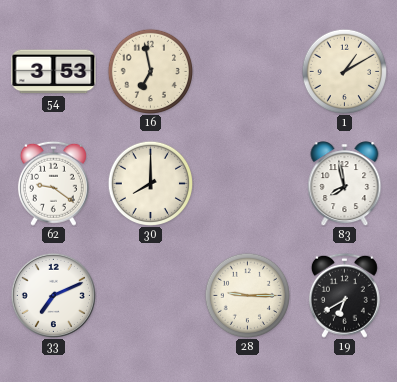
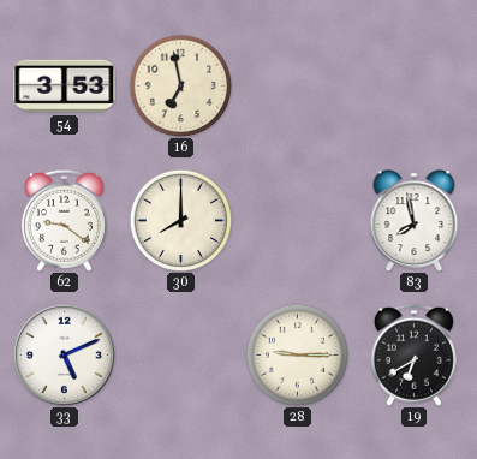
1: 1:10 -> none (344, 71)
33: 7:11 -> 5:11 (64, 354)
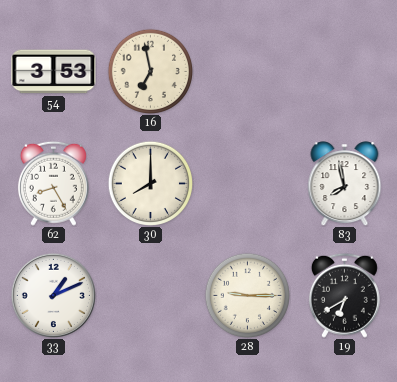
62: 9:21 -> 8:25 (53, 183)
33: 5:11 -> 1:11 (53, 295)
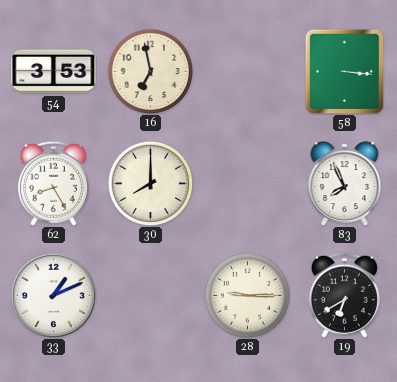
58: none -> 3:16 (345, 71)
83: 7:58 -> 7:56 (345, 184)
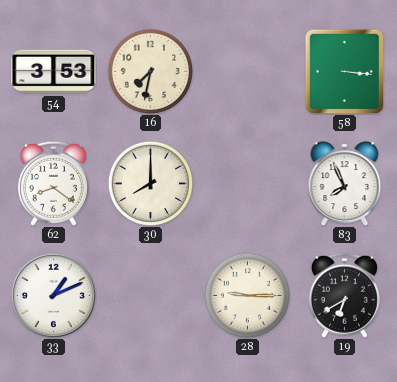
16: 6:58 -> 7:32 (150, 71)
62: 8:25 -> 8:21 (53, 183)
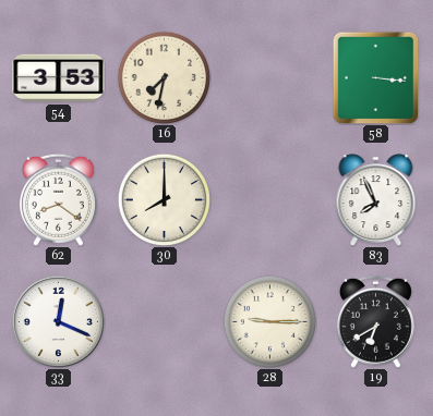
33: 1:11 -> 12:19 (58, 321)
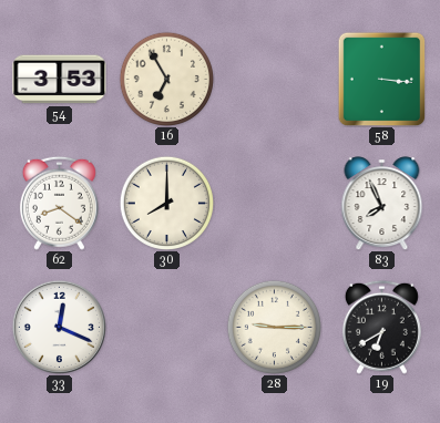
16: 7:32 -> 6:55 (166, 79)
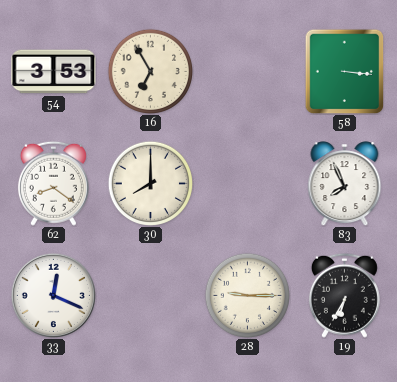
19: 6:40 -> 6:35 (344, 295)
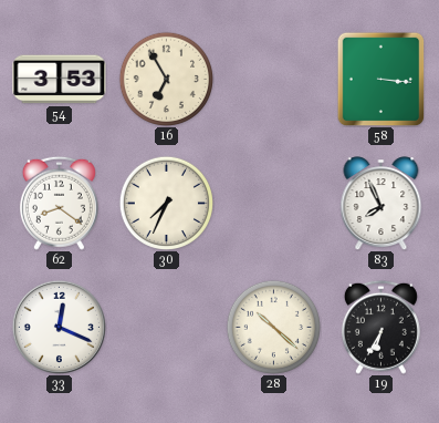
30: 8:00 -> 7:34 (166, 203)
28: 9:15 -> 10:22 (273, 327)
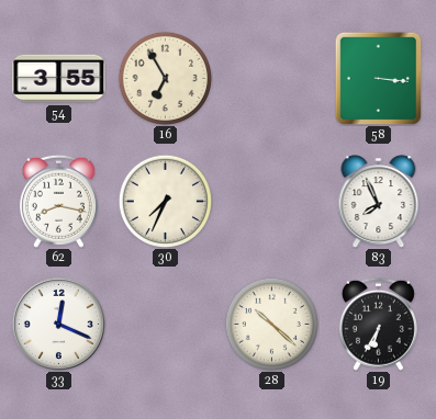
54: 3:53 -> 3:55 (59, 79)
62: 8:21 -> 8:17 (58, 201)
